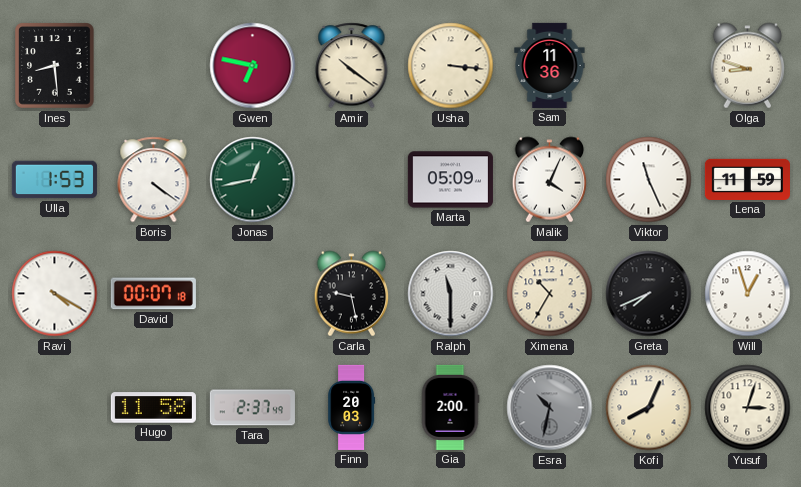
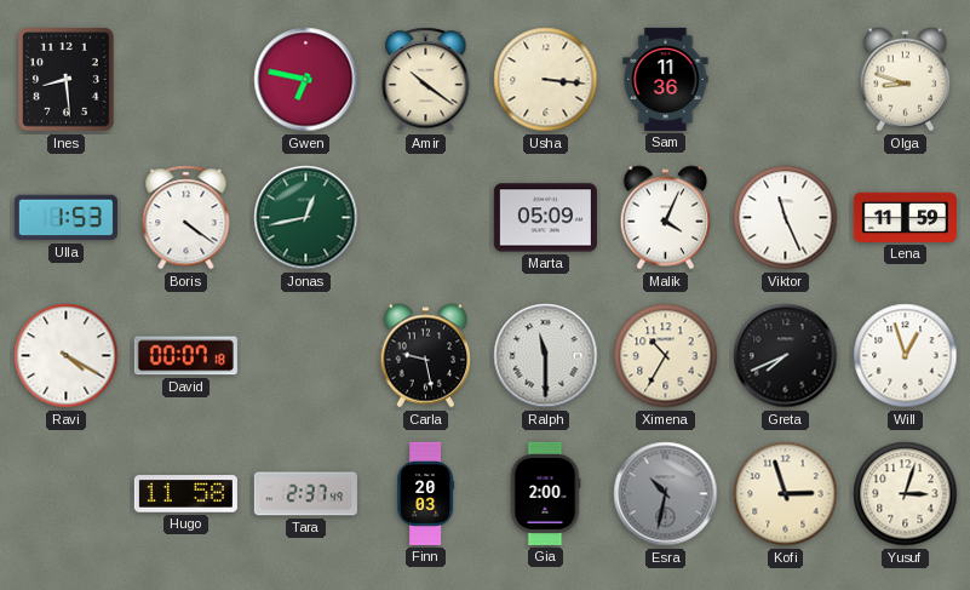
Kofi: 8:04 -> 2:57 (786, 494)
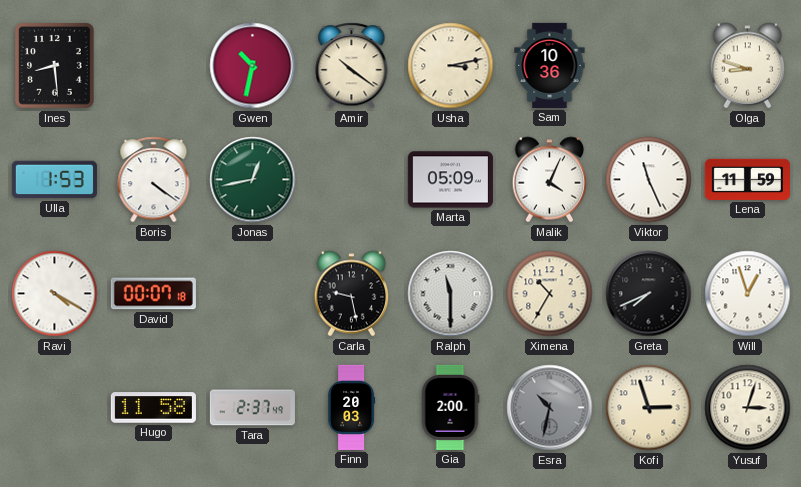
Gwen: 6:47 -> 10:32 (253, 66)
Usha: 3:16 -> 3:13 (451, 66)
Sam: 11:36 -> 10:36 (550, 65)
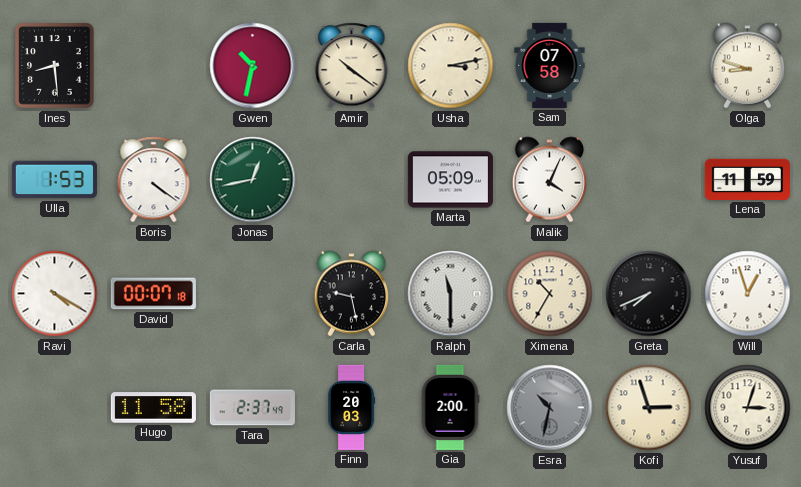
Sam: 10:36 -> 07:58 (550, 65)
Viktor: 11:26 -> none (649, 180)
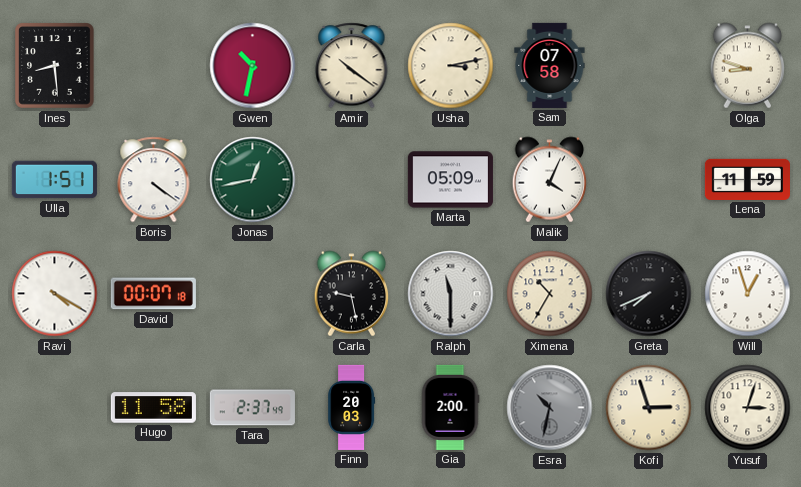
Ulla: 1:53 -> 1:51 (54, 180)
